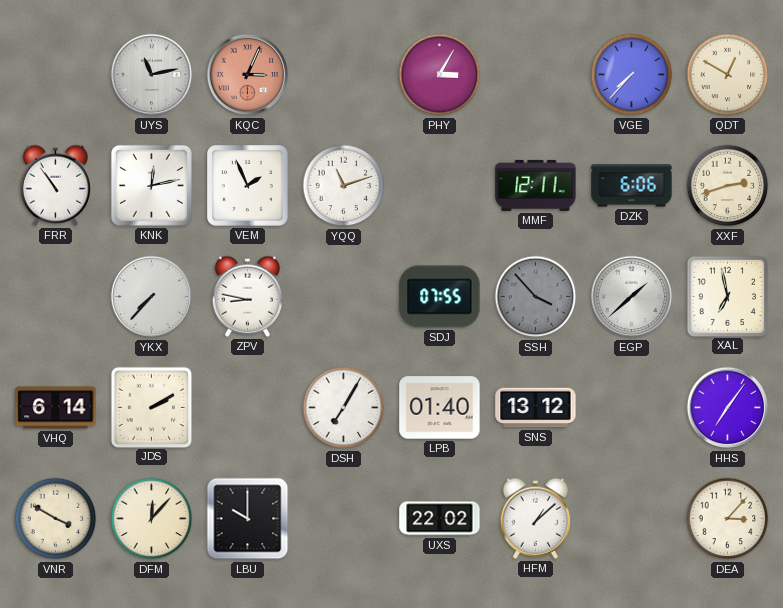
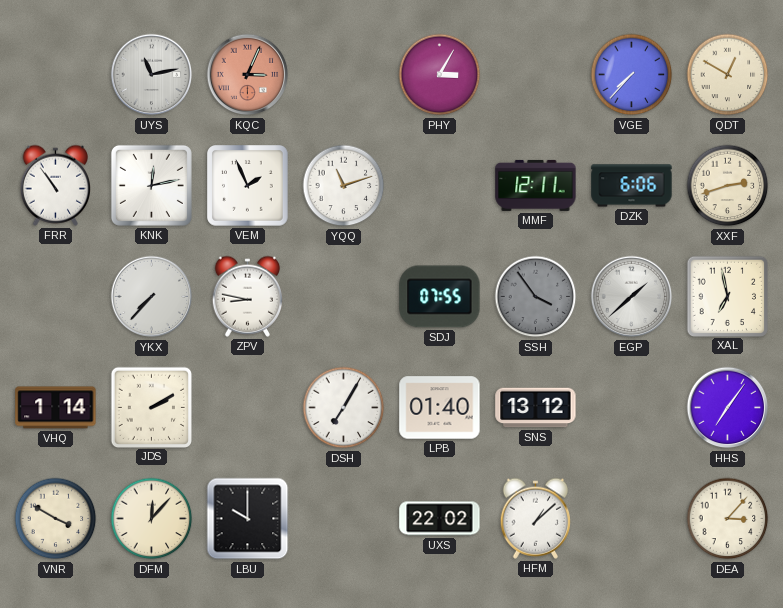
SSH: 3:53 -> 3:54 (536, 297)
VHQ: 6:14 -> 1:14 (56, 408)
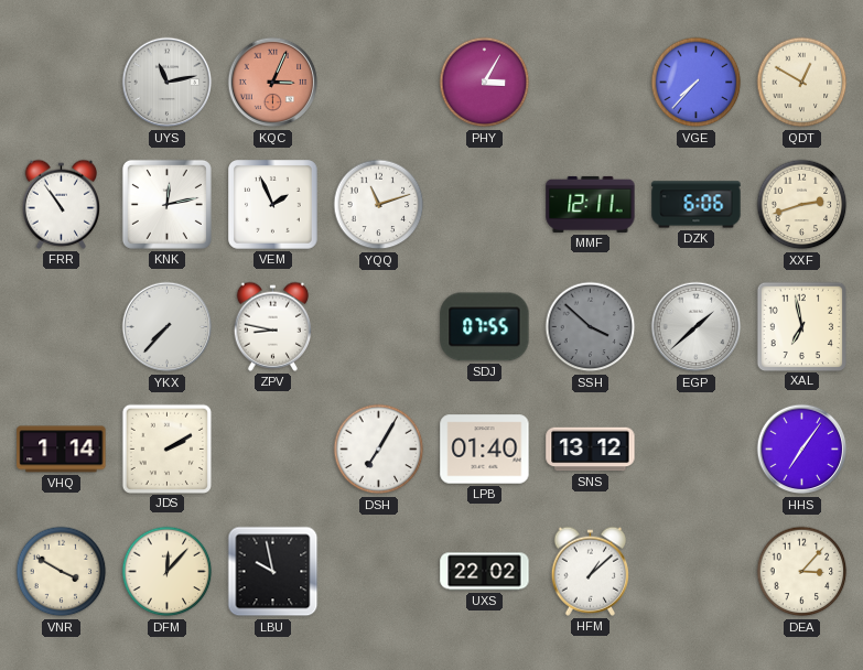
SSH: 3:54 -> 3:52 (591, 327)
LBU: 10:00 -> 9:58 (273, 572)
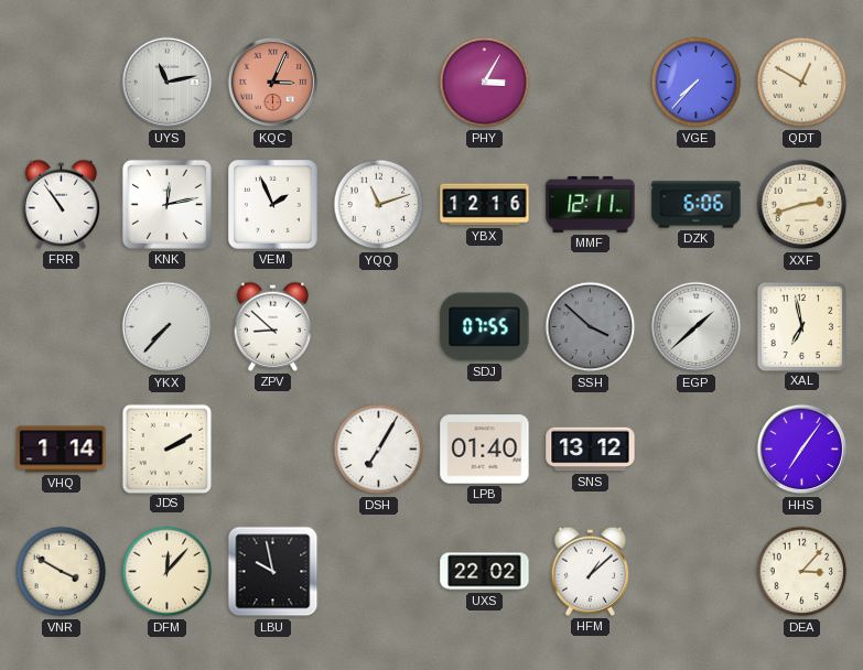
YBX: none -> 12:16 (485, 205)
ZPV: 8:47 -> 8:52 (273, 326)
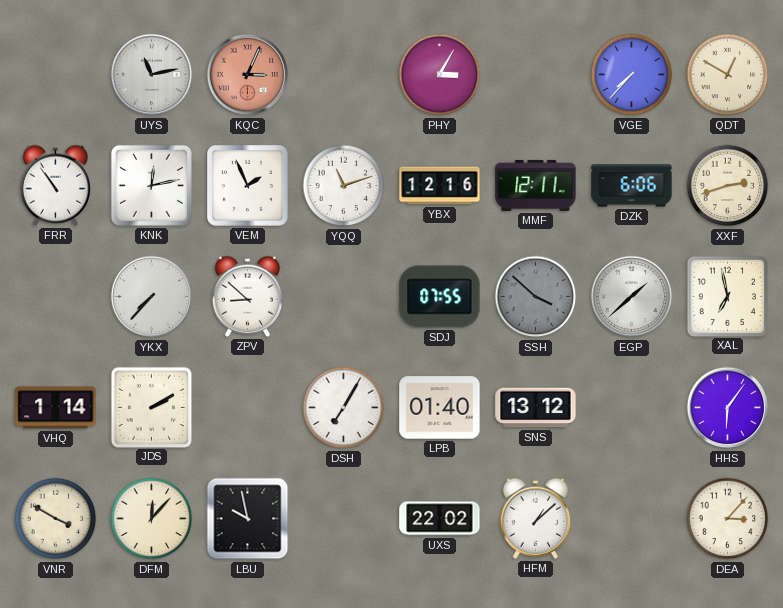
HHS: 7:06 -> 6:06 (728, 408)
